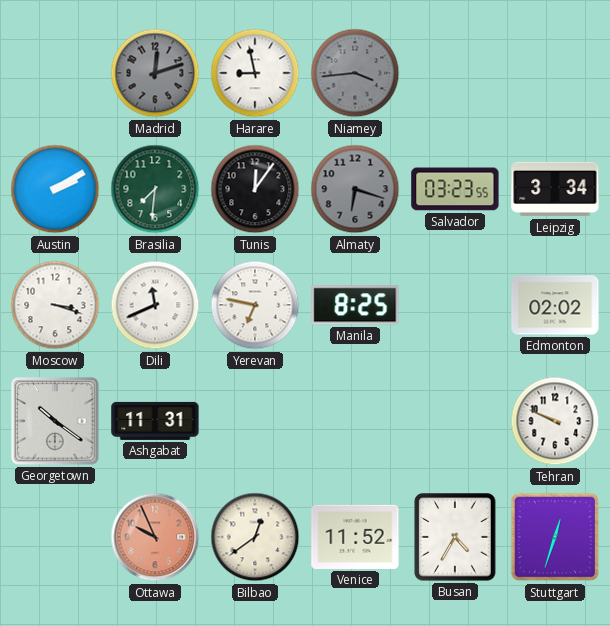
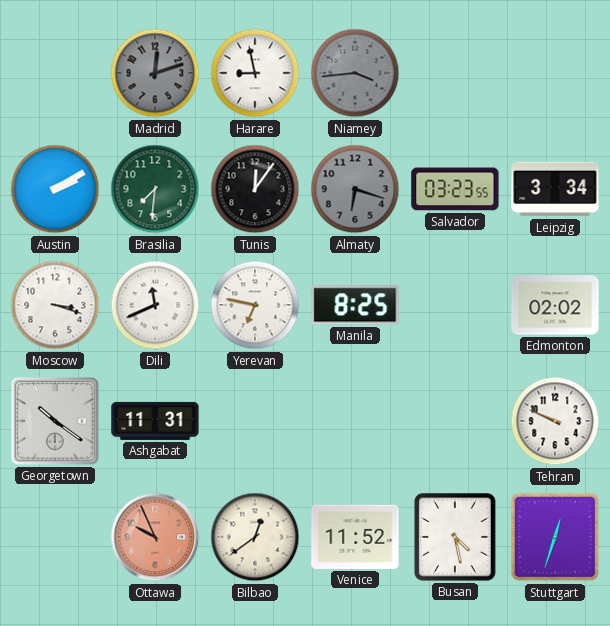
Busan: 4:35 -> 4:28 (455, 537)
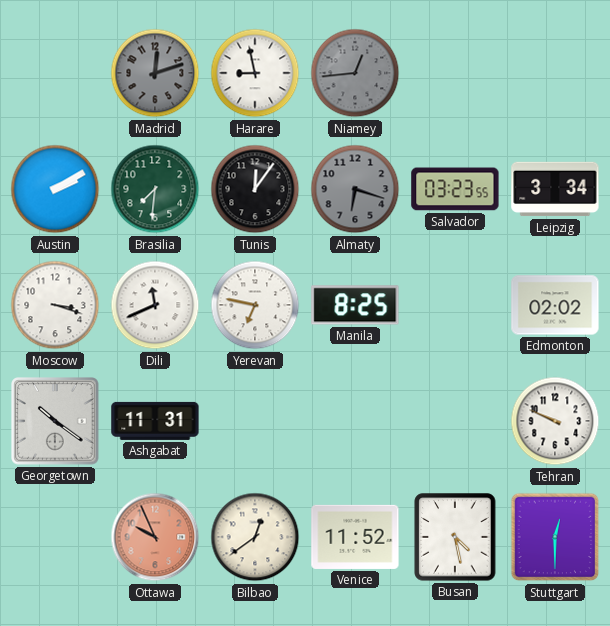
Niamey: 3:44 -> 12:44 (355, 73)
Stuttgart: 12:33 -> 12:30 (555, 537)
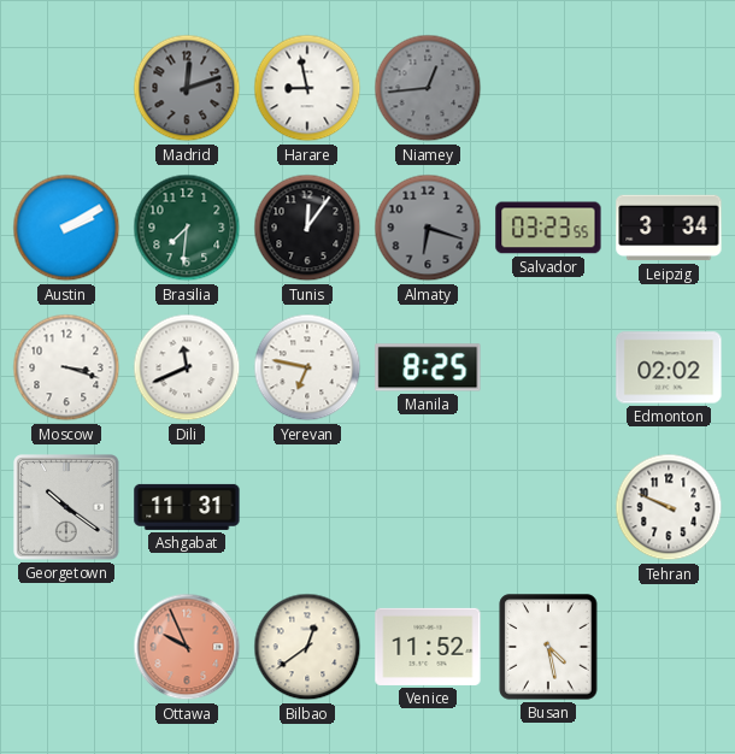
Stuttgart: 12:30 -> none (555, 537)
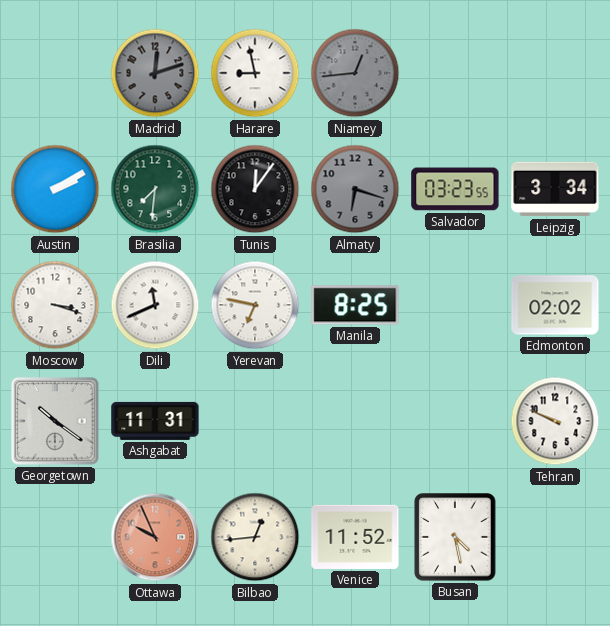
Bilbao: 12:39 -> 12:44 (255, 537)
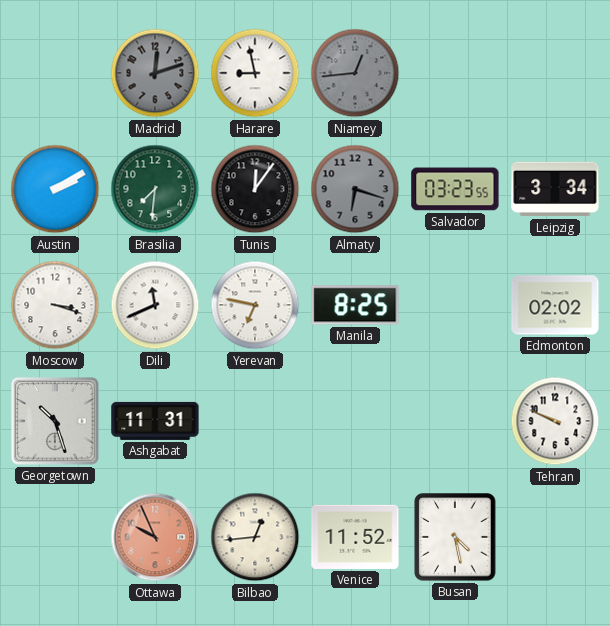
Georgetown: 10:21 -> 10:27 (55, 421)
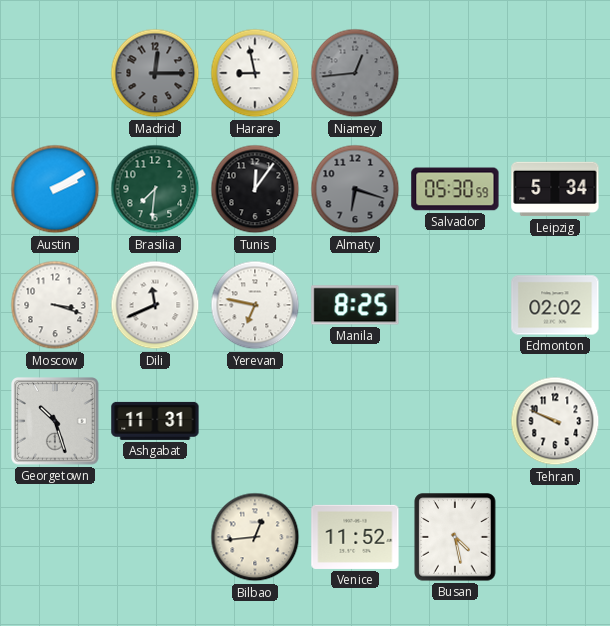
Madrid: 12:12 -> 12:15 (155, 73)
Salvador: 03:23 -> 05:30 (455, 189)
Leipzig: 3:34 -> 5:34 (555, 189)
Ottawa: 9:56 -> none (155, 537)
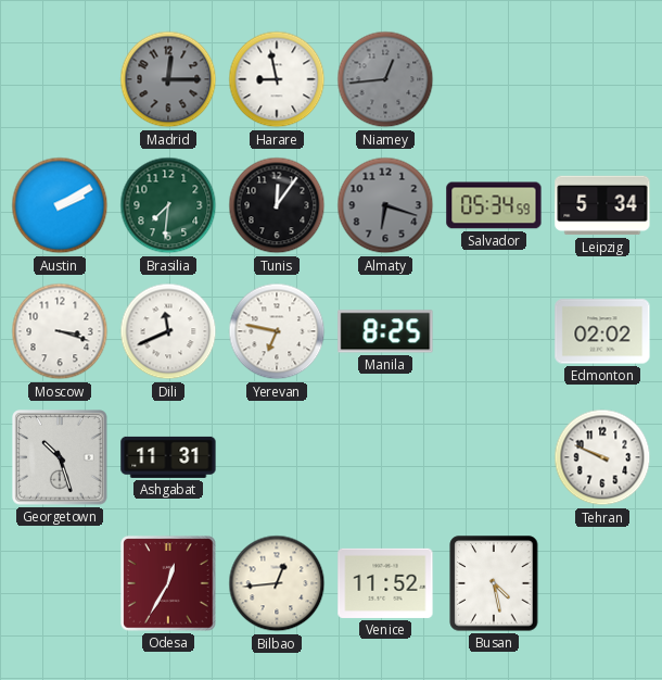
Salvador: 05:30 -> 05:34 (494, 205)
Odesa: none -> 12:35 (168, 583)
